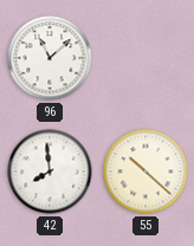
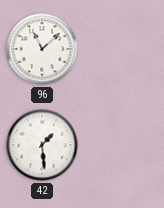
42: 7:59 -> 1:29 (42, 145)
55: 10:22 -> none (145, 171)
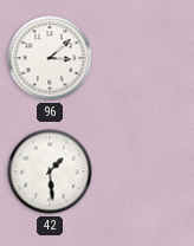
96: 11:08 -> 3:08 (50, 58)
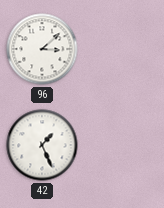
42: 1:29 -> 1:26 (42, 145)
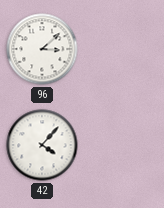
42: 1:26 -> 4:07 (42, 145)
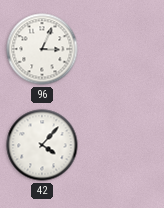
96: 3:08 -> 3:04 (42, 49)
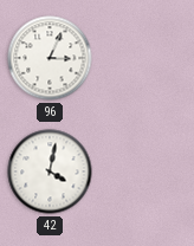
42: 4:07 -> 4:02 (50, 171)
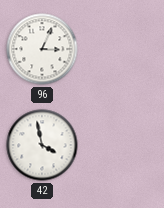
42: 4:02 -> 3:58 (42, 145)
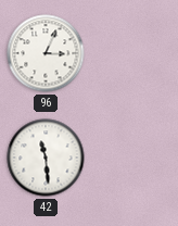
42: 3:58 -> 11:29 (46, 158)
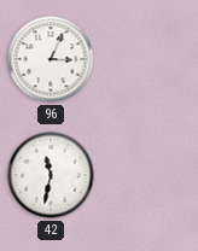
42: 11:29 -> 11:32 (51, 175)
